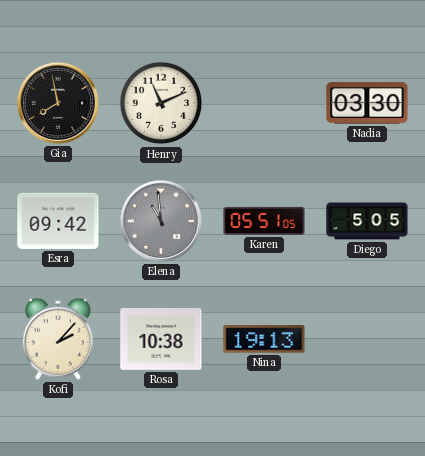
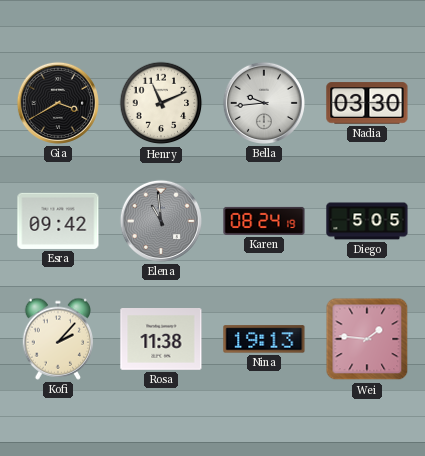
Gia: 7:58 -> 3:40 (58, 103)
Bella: none -> 9:44 (264, 103)
Karen: 05:51 -> 08:24 (264, 221)
Rosa: 10:38 -> 11:38 (161, 340)
Wei: none -> 1:46 (367, 339)
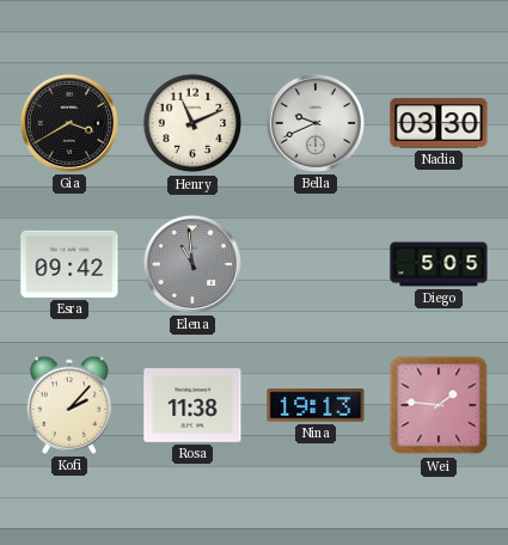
Bella: 9:44 -> 9:41 (316, 123)
Karen: 08:24 -> none (264, 221)
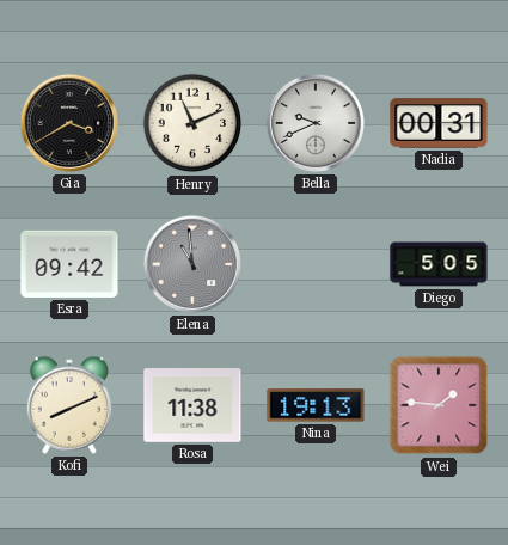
Nadia: 03:30 -> 00:31 (439, 123)
Kofi: 2:07 -> 8:11 (69, 405)
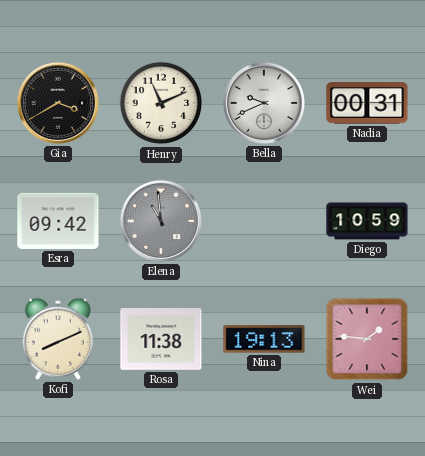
Diego: 5:05 -> 10:59 (367, 221)
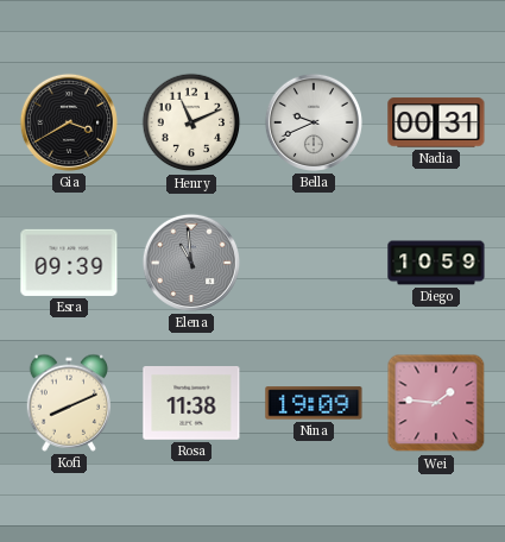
Esra: 09:42 -> 09:39 (69, 263)
Nina: 19:13 -> 19:09 (314, 403)
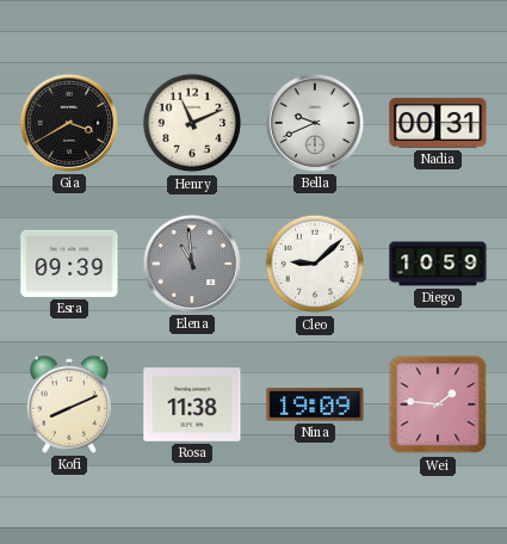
Cleo: none -> 9:08 (315, 264)
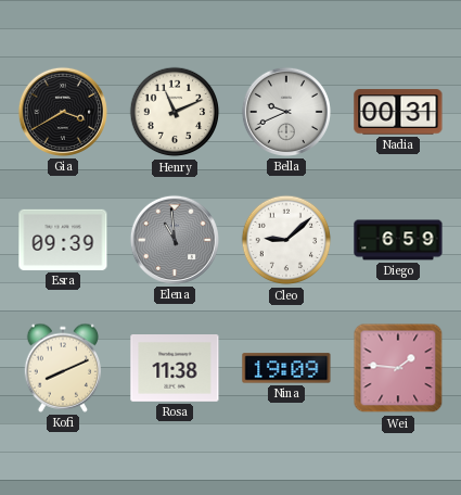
Diego: 10:59 -> 6:59 (398, 240)
